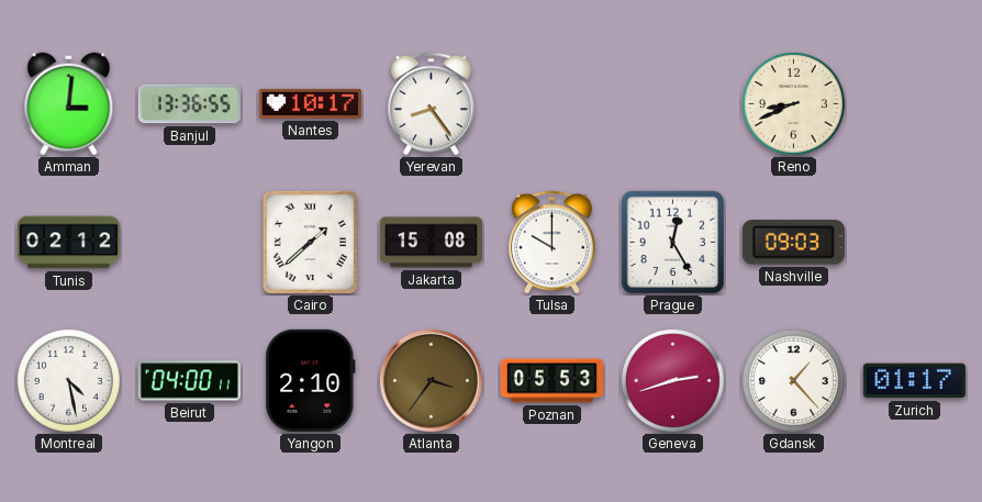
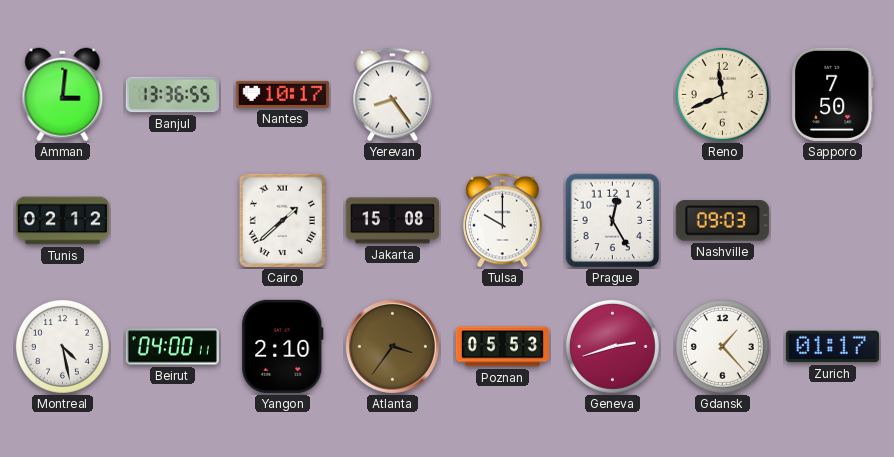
Reno: 8:41 -> 11:41 (722, 94)
Sapporo: none -> 7:50 (833, 94)
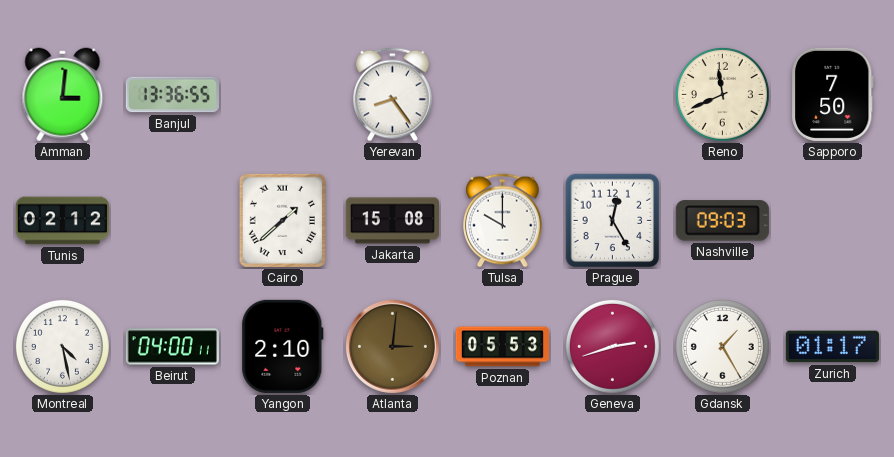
Nantes: 10:17 -> none (282, 94)
Atlanta: 3:36 -> 3:01 (392, 346)
Gdansk: 1:23 -> 1:25 (722, 346)
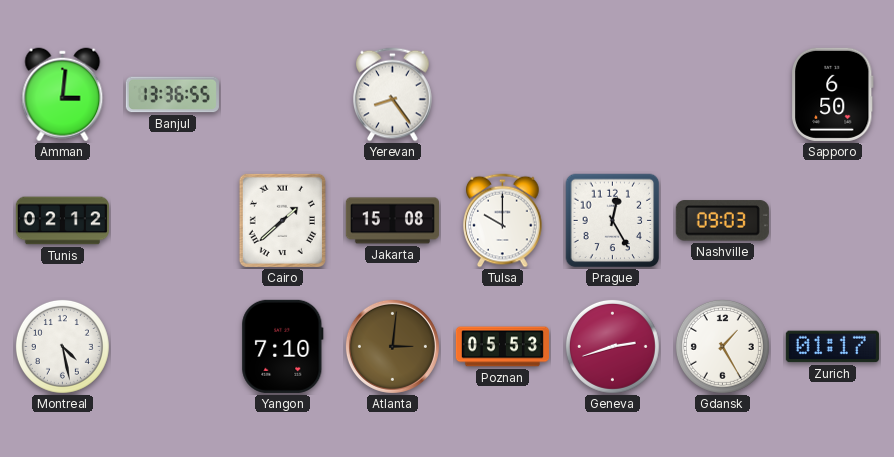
Reno: 11:41 -> none (722, 94)
Sapporo: 7:50 -> 6:50 (833, 94)
Beirut: 04:00 -> none (172, 347)
Yangon: 2:10 -> 7:10 (283, 346)
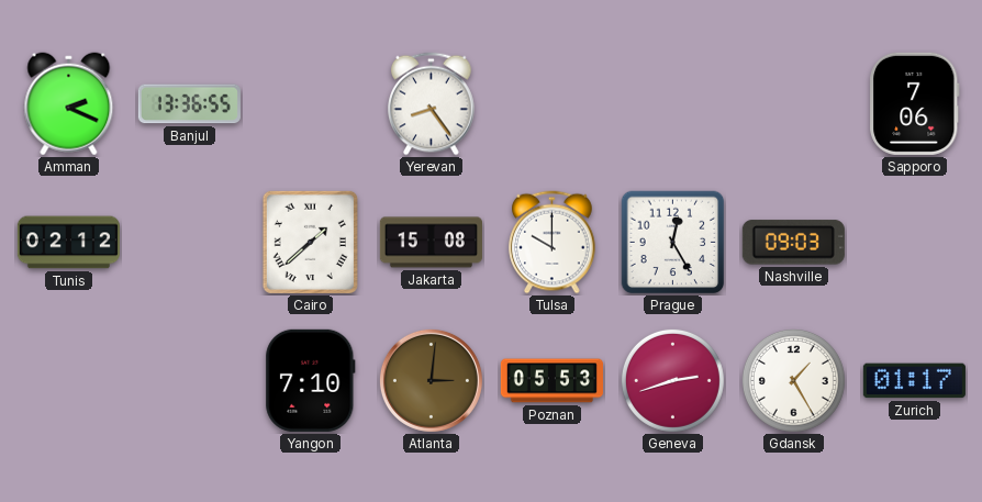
Amman: 3:01 -> 2:19 (69, 104)
Sapporo: 6:50 -> 7:06 (915, 103)
Montreal: 4:28 -> none (62, 346)
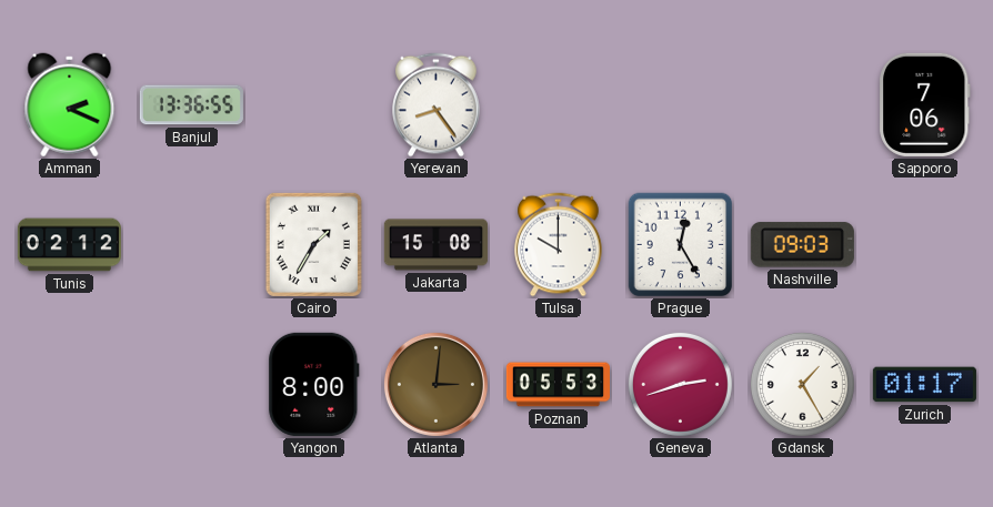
Cairo: 1:38 -> 1:35 (313, 244)
Yangon: 7:10 -> 8:00 (314, 384)
